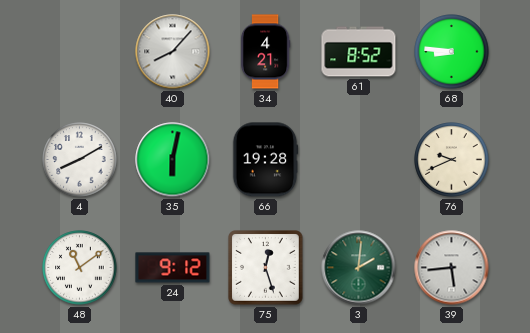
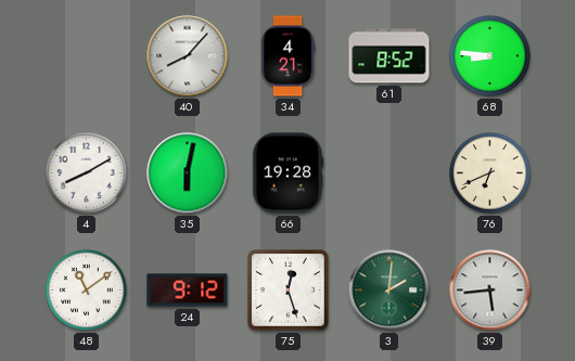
76: 9:41 -> 6:41 (490, 173)
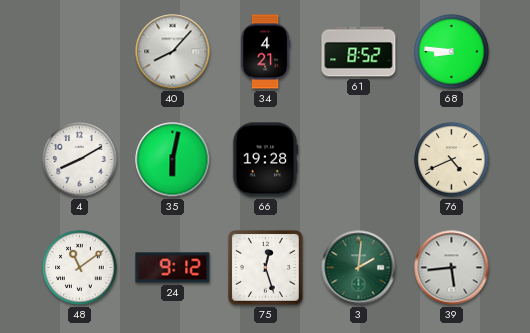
76: 6:41 -> 4:41 (452, 160)
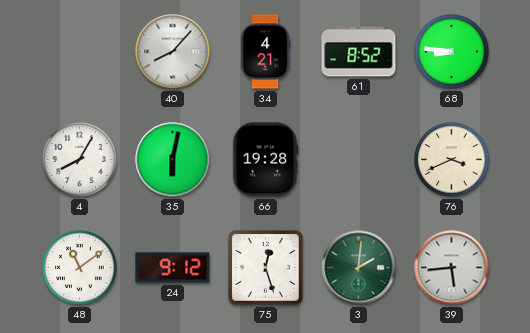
4: 8:10 -> 8:05 (80, 160)
76: 4:41 -> 3:41 (452, 160)
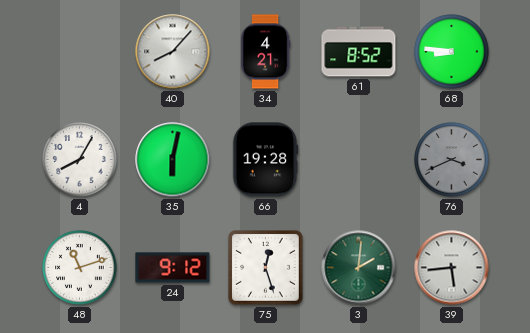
76 dial: cream -> grey (452, 160)
48: 11:09 -> 11:12 (80, 268)
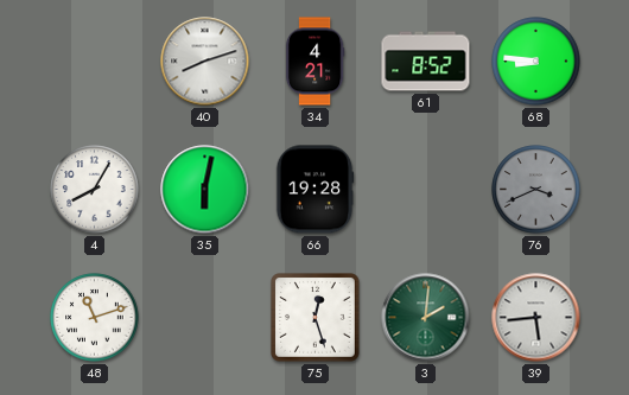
40: 8:07 -> 8:12 (205, 62)
24: 9:12 -> none (173, 268)
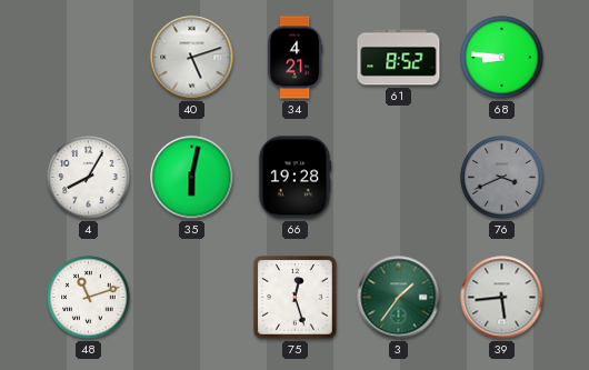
40: 8:12 -> 5:12 (192, 58)
3: 2:01 -> 1:36 (399, 298)
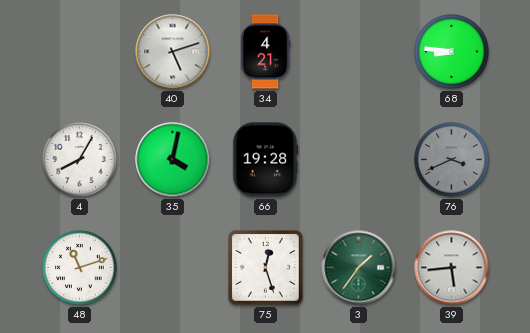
61: 8:52 -> none (399, 58)
35: 6:02 -> 4:02 (173, 160)
